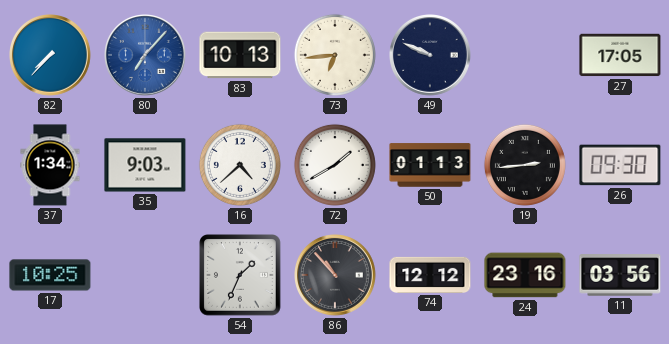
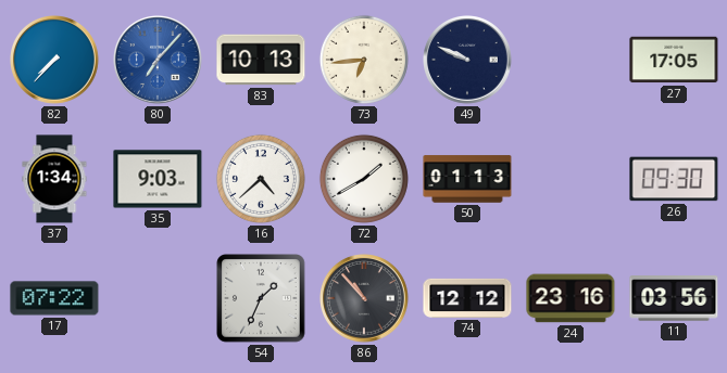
19: 2:44 -> none (525, 165)
17: 10:25 -> 07:22 (54, 298)
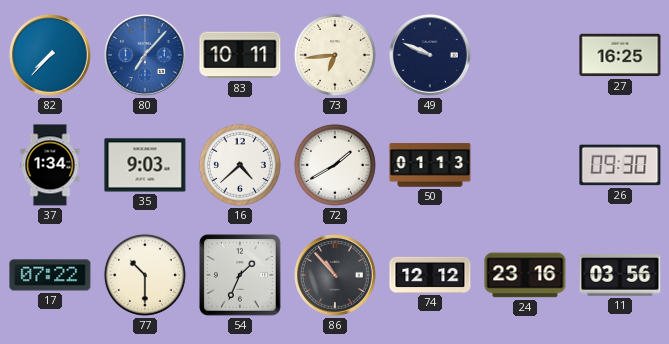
83: 10:13 -> 10:11 (240, 55)
27: 17:05 -> 16:25 (620, 55)
77: none -> 10:30 (145, 275)
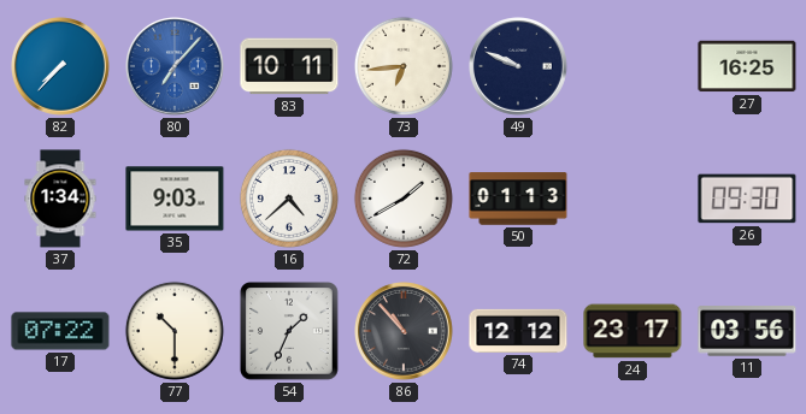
24: 23:16 -> 23:17 (633, 331)
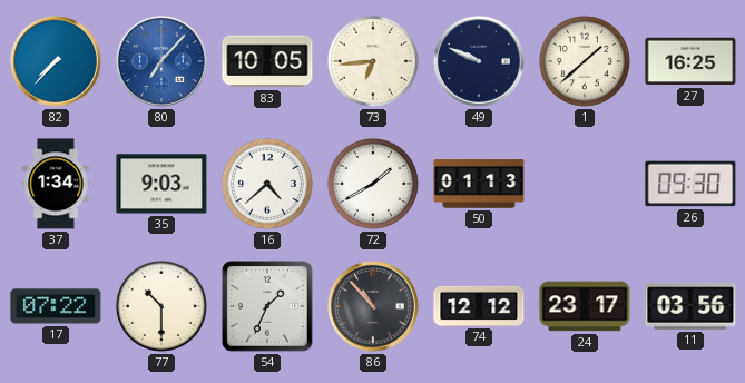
83: 10:11 -> 10:05 (267, 61)
1: none -> 1:38 (585, 61)
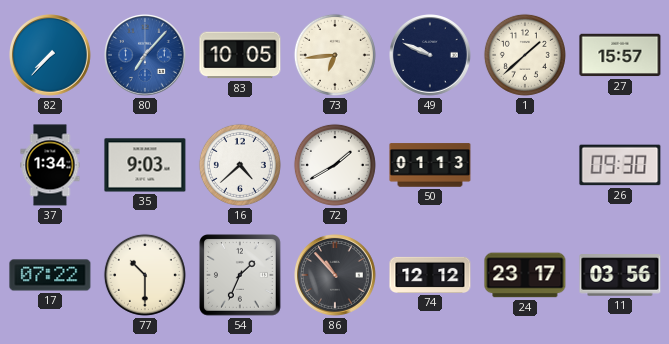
27: 16:25 -> 15:57 (620, 55)
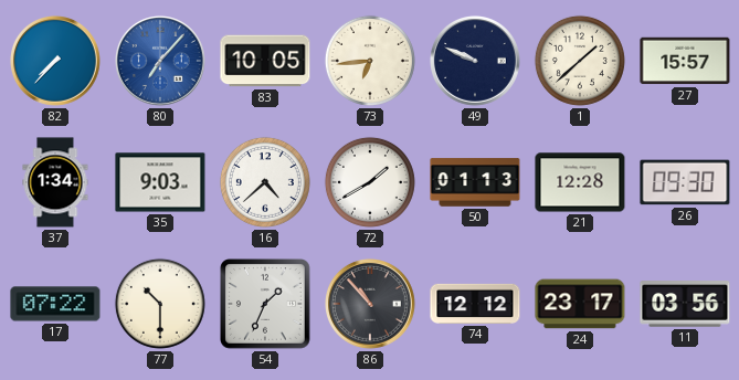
21: none -> 12:28 (580, 182)
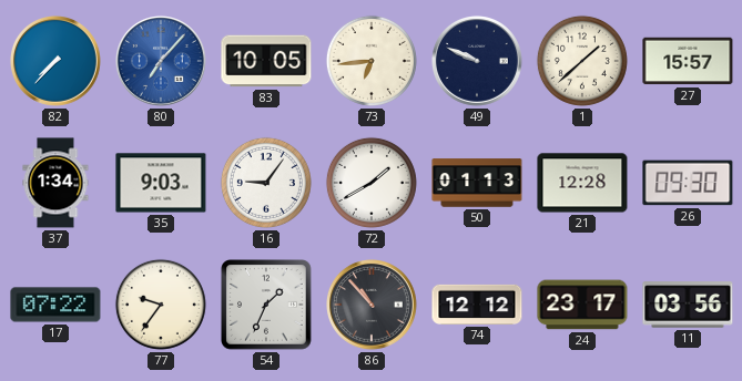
16: 4:38 -> 9:06 (266, 183)
77: 10:30 -> 9:36 (161, 305)
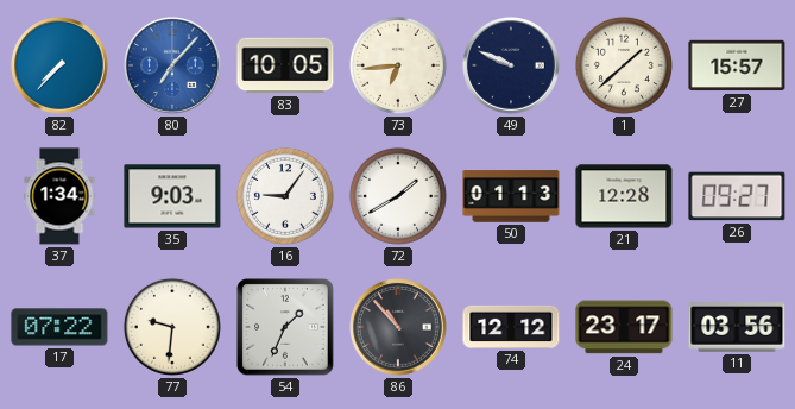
26: 09:30 -> 09:27 (737, 196)
77: 9:36 -> 9:31 (172, 327)
